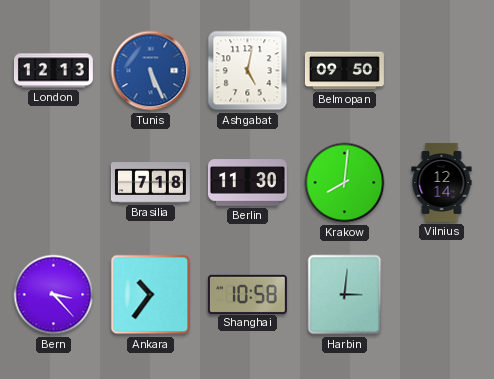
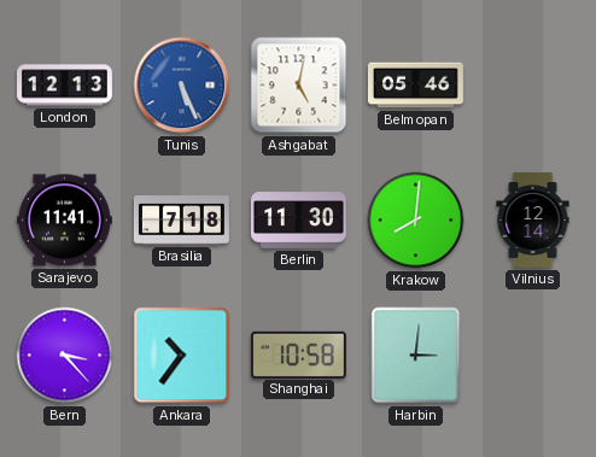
Belmopan: 09:50 -> 05:46 (415, 86)
Sarajevo: none -> 11:41 (64, 221)
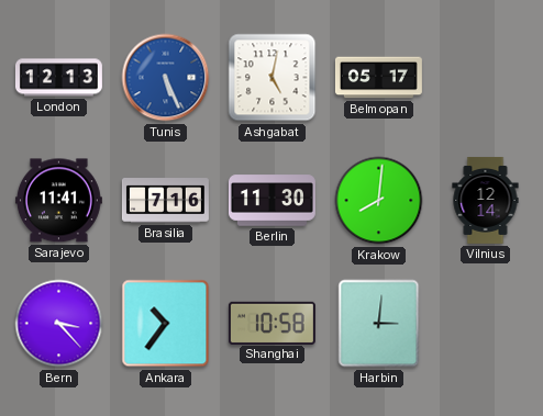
Belmopan: 05:46 -> 05:17 (378, 78)
Brasilia: 7:18 -> 7:16 (165, 201)
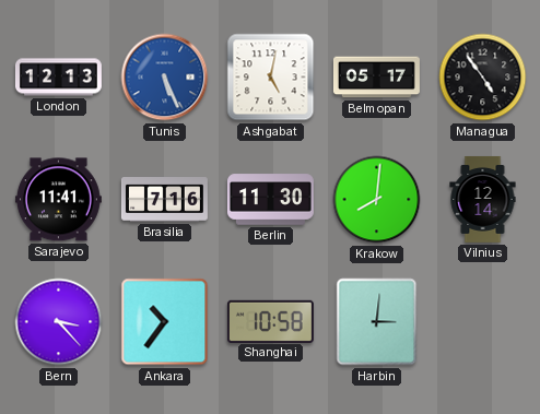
Managua: none -> 4:54 (483, 78)
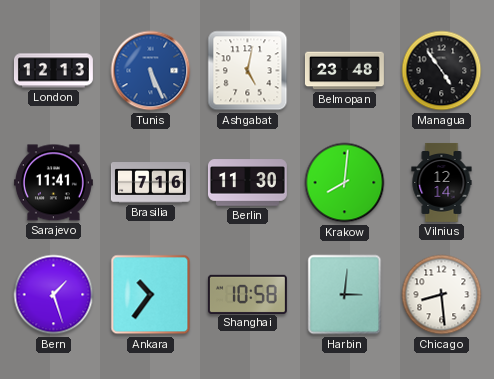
Belmopan: 05:17 -> 23:48 (344, 71)
Bern: 3:23 -> 1:27 (54, 295)
Chicago: none -> 8:29 (442, 295)
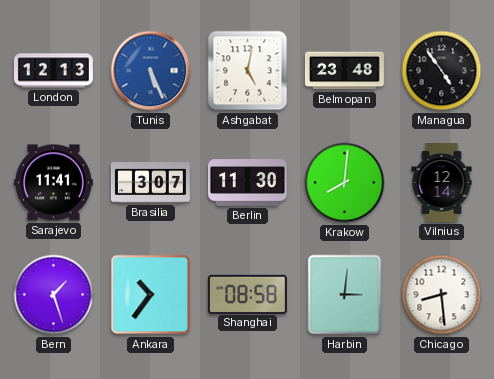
Brasilia: 7:16 -> 3:07 (150, 183)
Shanghai: 10:58 -> 08:58 (247, 294)
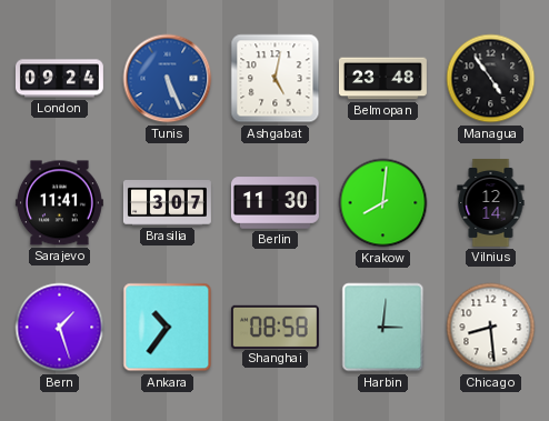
London: 12:13 -> 09:24 (59, 79)
